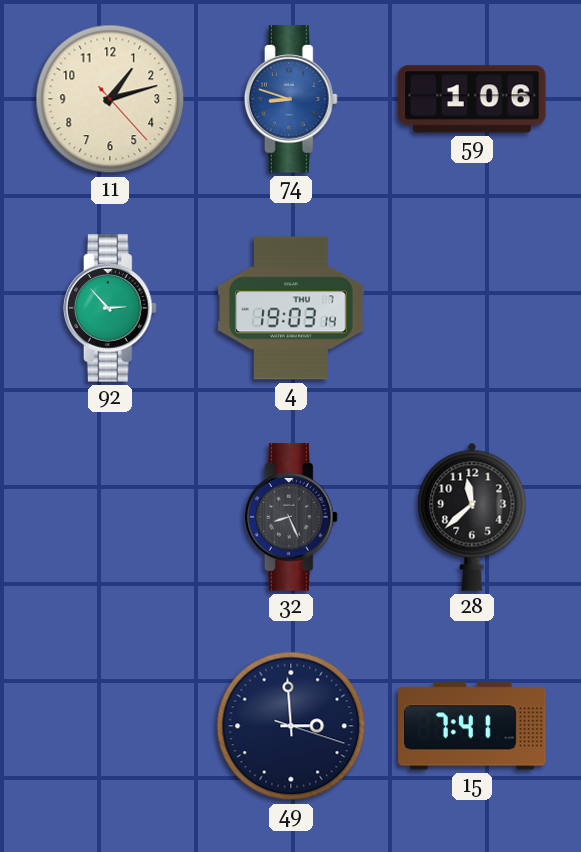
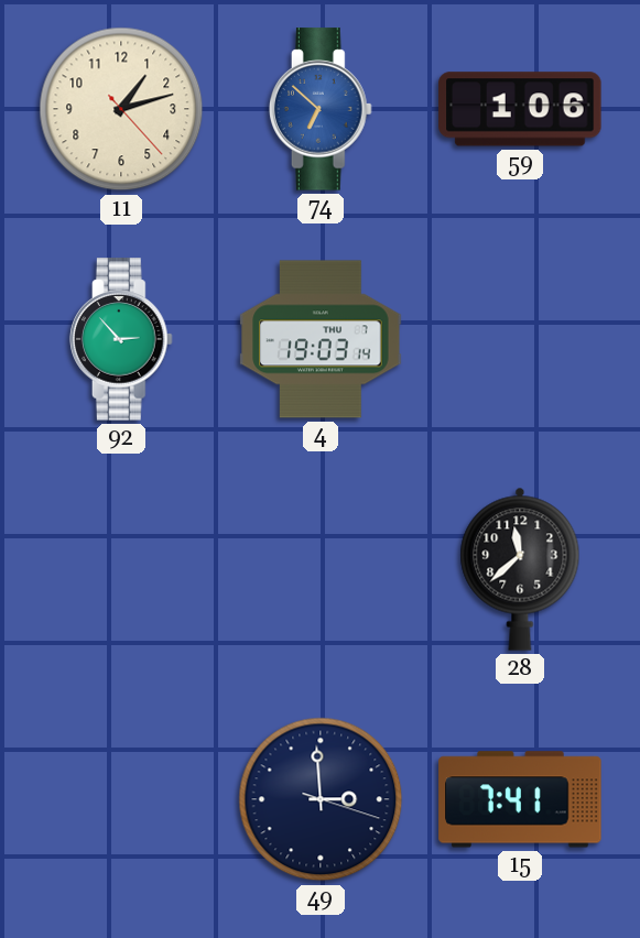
74: 8:48 -> 6:52 (321, 109)
32: 8:26 -> none (291, 517)
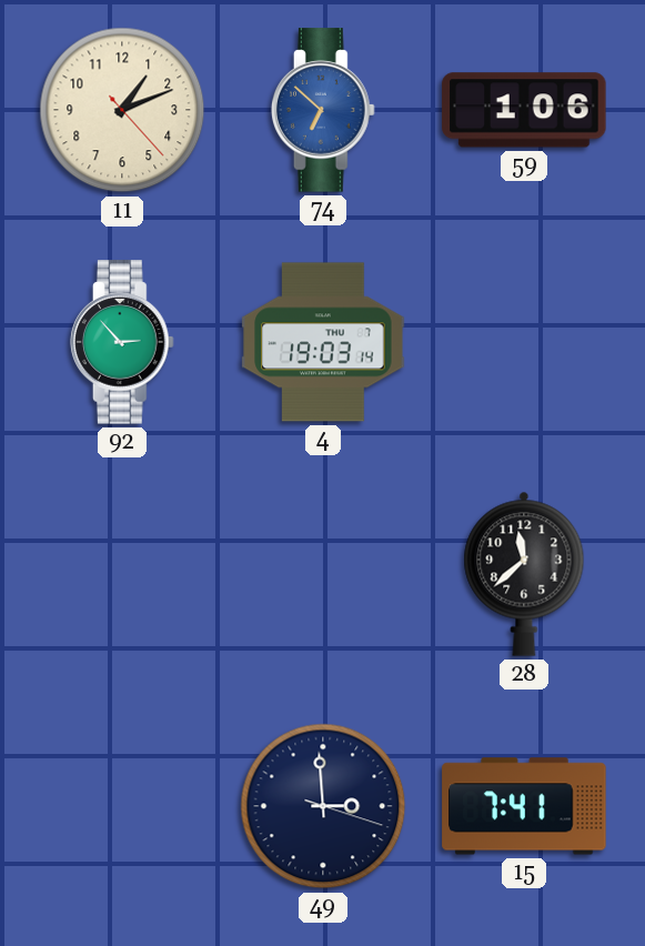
11: 1:12 -> 1:11 (122, 110)
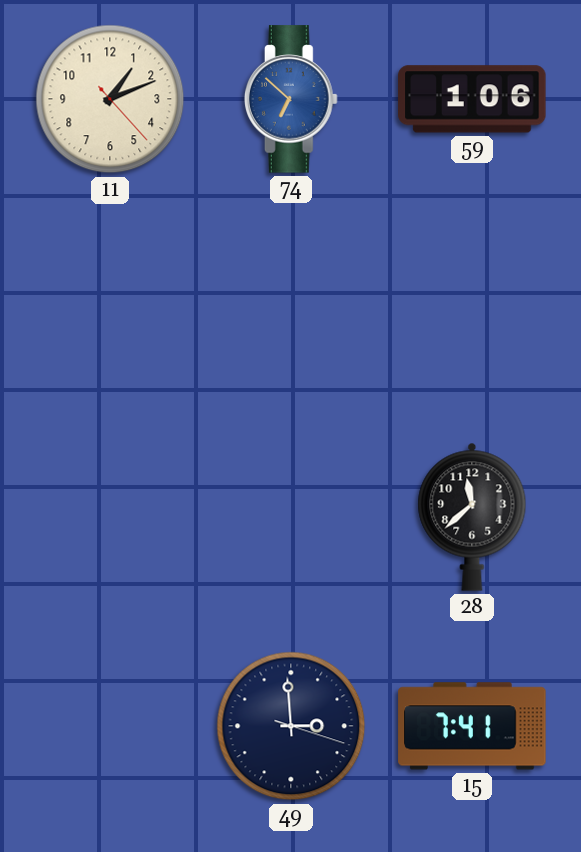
92: 2:53 -> none (122, 342)
4: 19:03 -> none (323, 342)
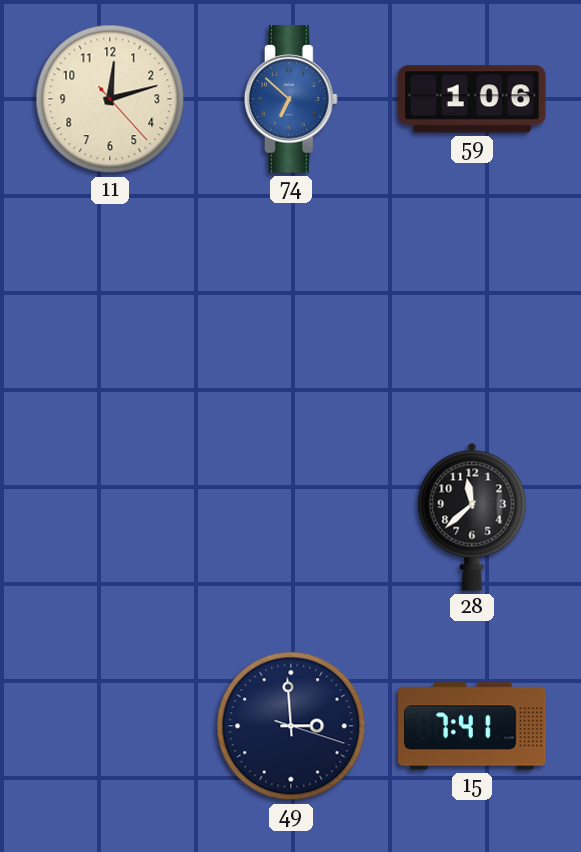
11: 1:11 -> 12:12 (110, 99)
